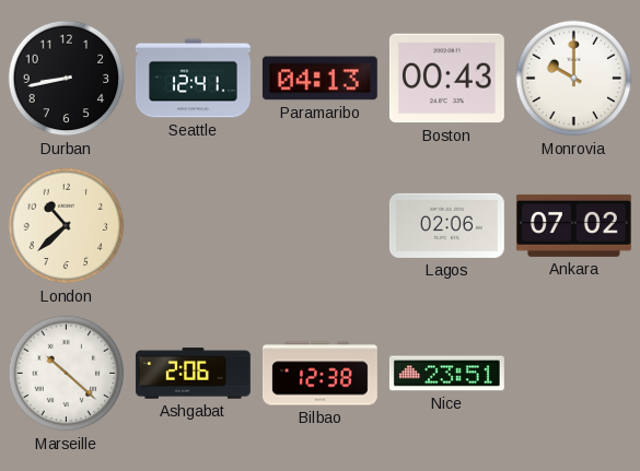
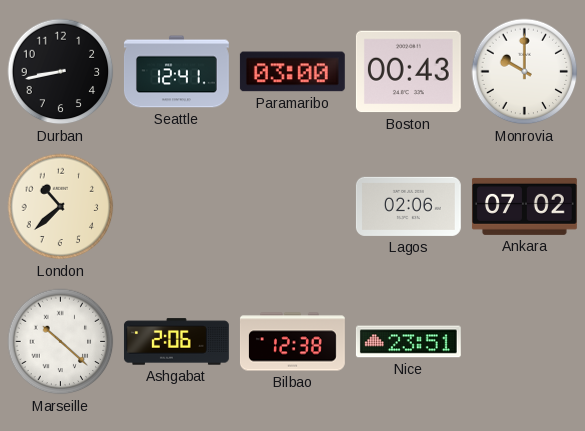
Paramaribo: 04:13 -> 03:00 (292, 72)
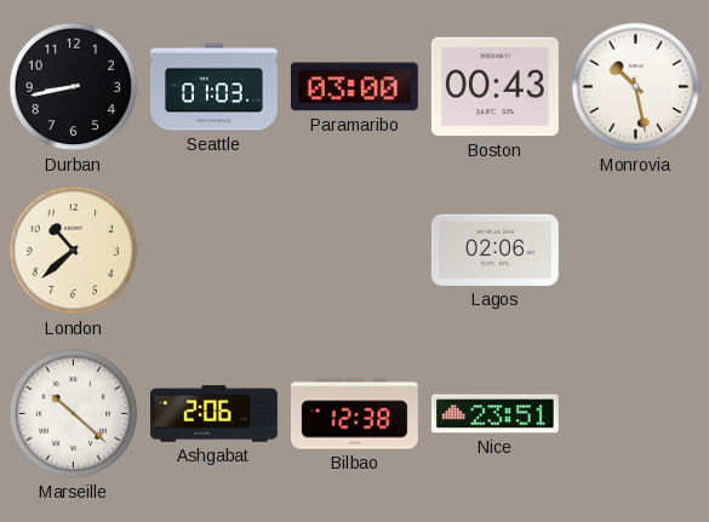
Seattle: 12:41 -> 01:03 (213, 87)
Monrovia: 10:00 -> 10:28 (636, 87)
Ankara: 07:02 -> none (524, 206)
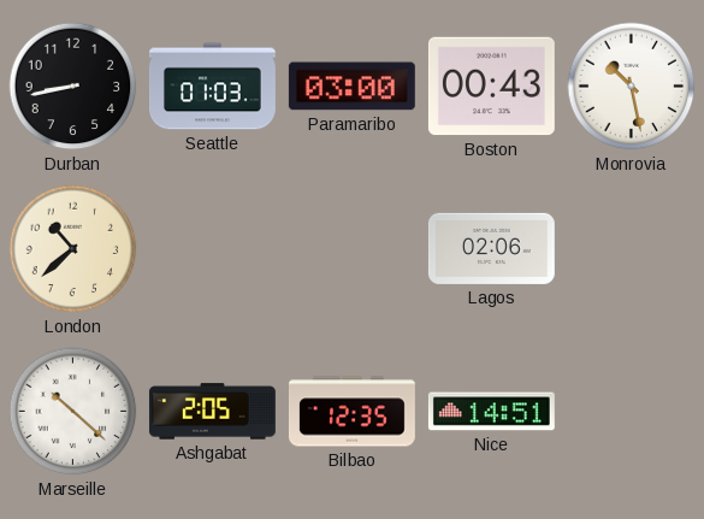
Ashgabat: 2:06 -> 2:05 (212, 412)
Bilbao: 12:38 -> 12:35 (351, 412)
Nice: 23:51 -> 14:51 (491, 412)
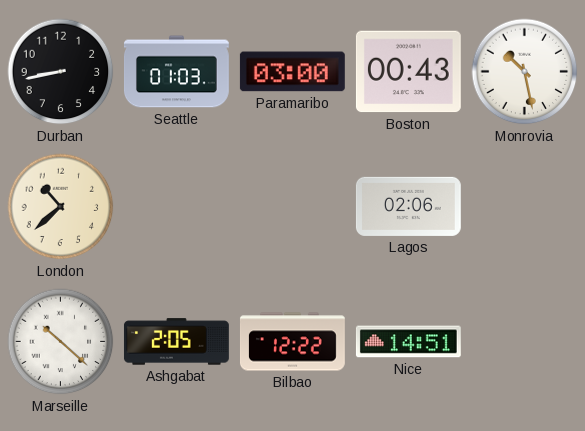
Bilbao: 12:35 -> 12:22 (292, 342)
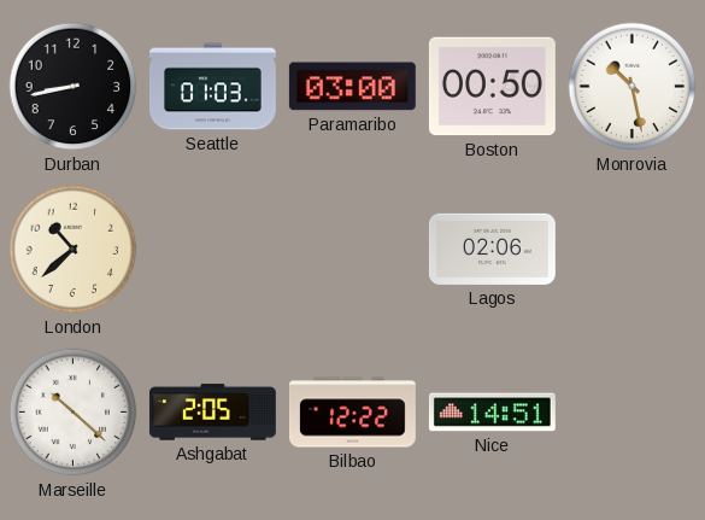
Boston: 00:43 -> 00:50 (492, 87)
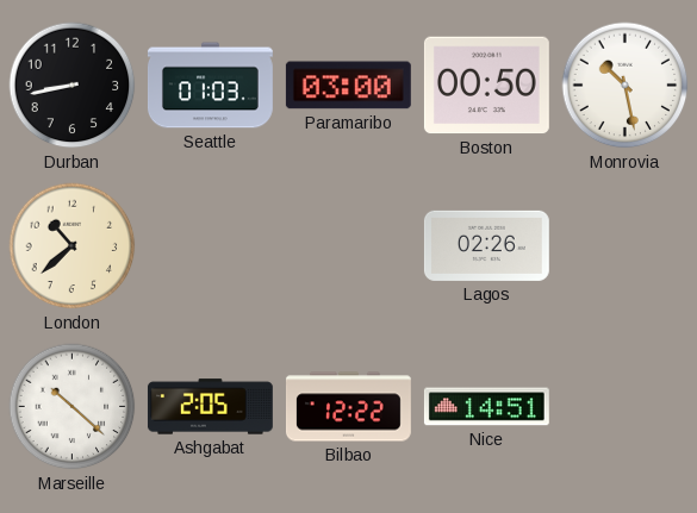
Lagos: 02:06 -> 02:26 (486, 245)
